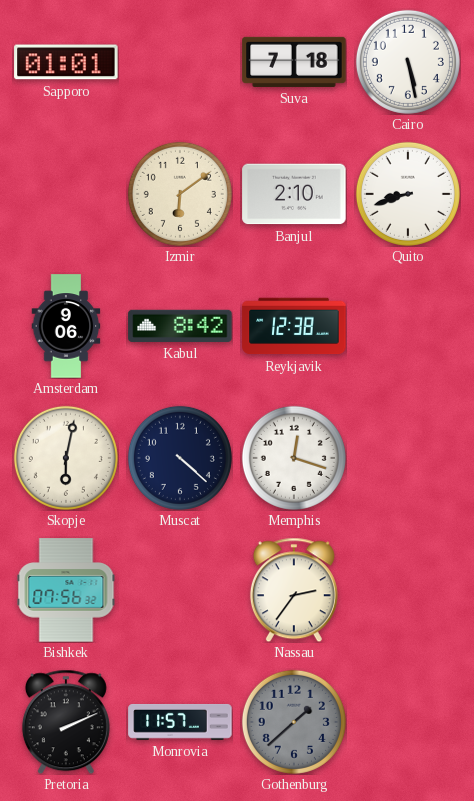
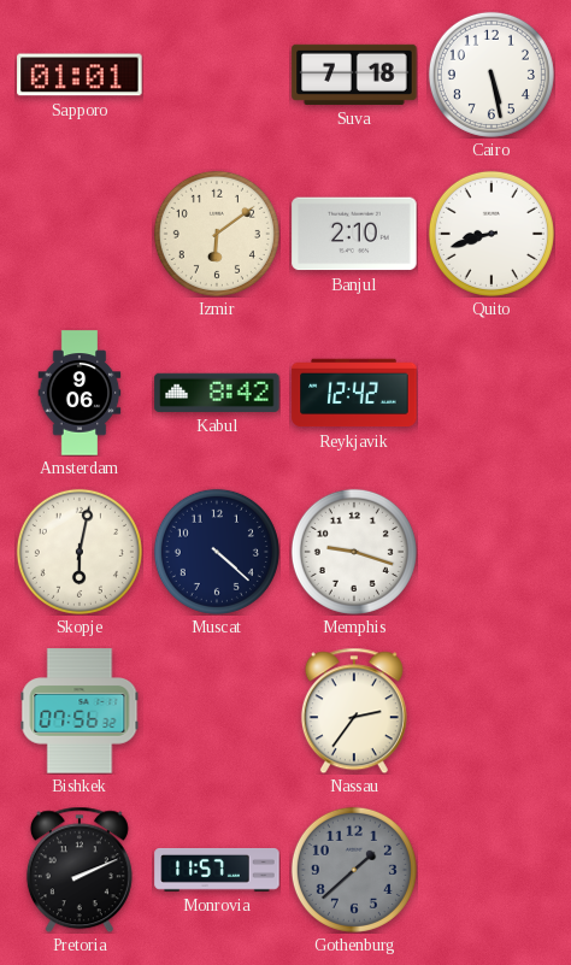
Reykjavik: 12:38 -> 12:42 (354, 393)
Memphis: 12:18 -> 9:18 (354, 552)
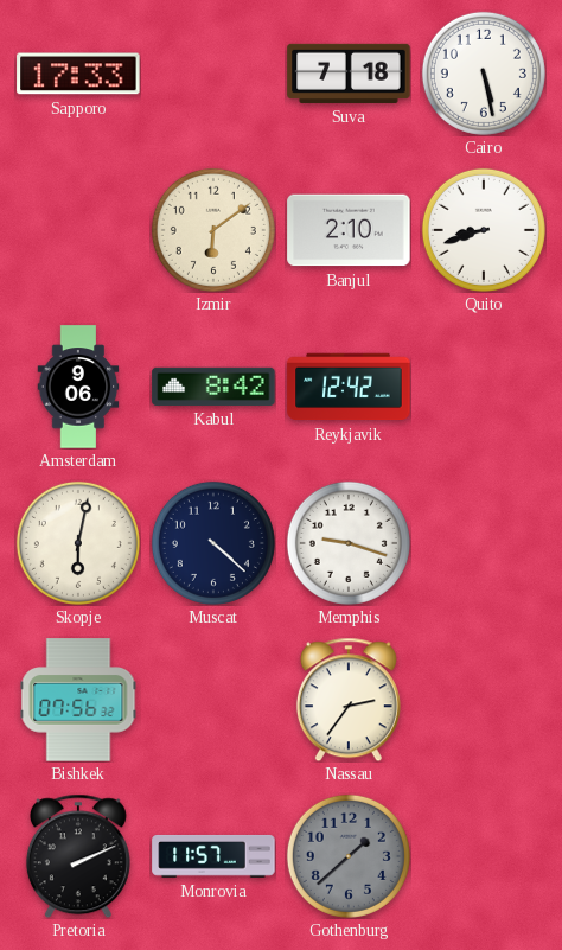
Sapporo: 01:01 -> 17:33 (78, 74)
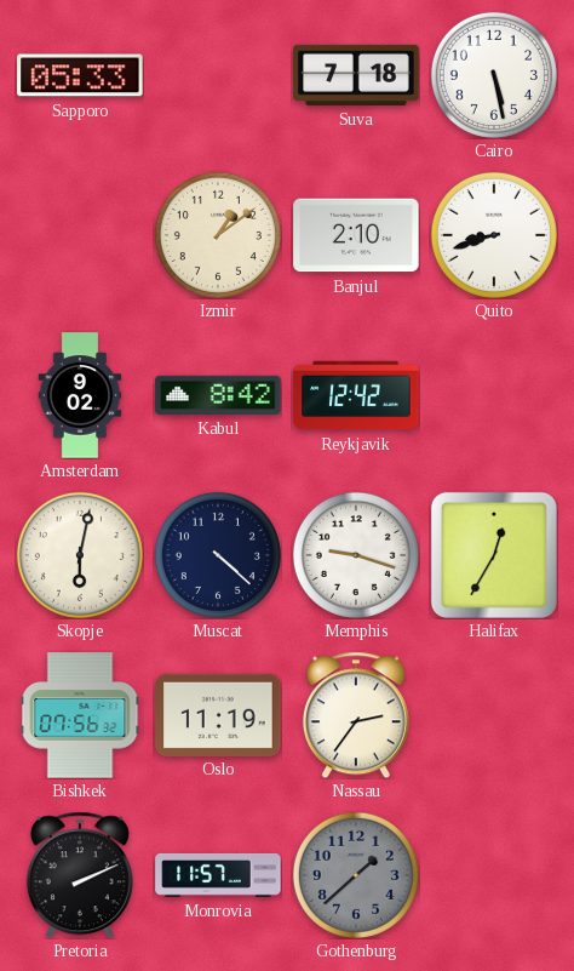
Sapporo: 17:33 -> 05:33 (80, 75)
Izmir: 6:09 -> 1:09 (218, 235)
Amsterdam: 9:06 -> 9:02 (80, 395)
Halifax: none -> 12:35 (494, 555)
Oslo: none -> 11:19 (218, 714)
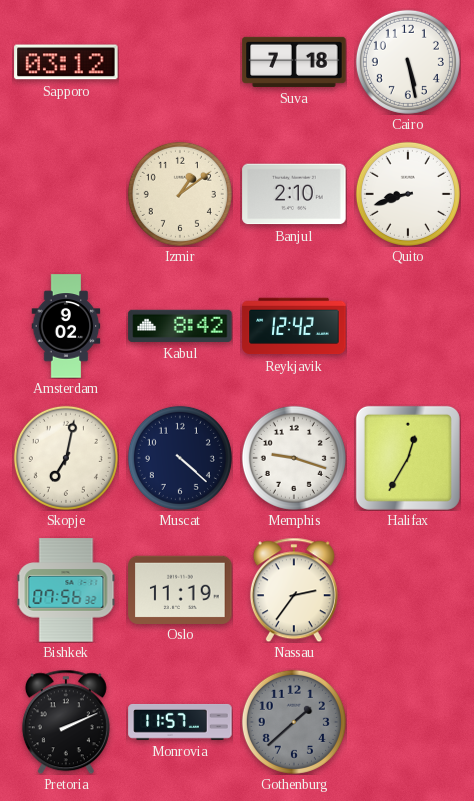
Sapporo: 05:33 -> 03:12 (66, 62)
Skopje: 6:02 -> 7:02 (66, 458)
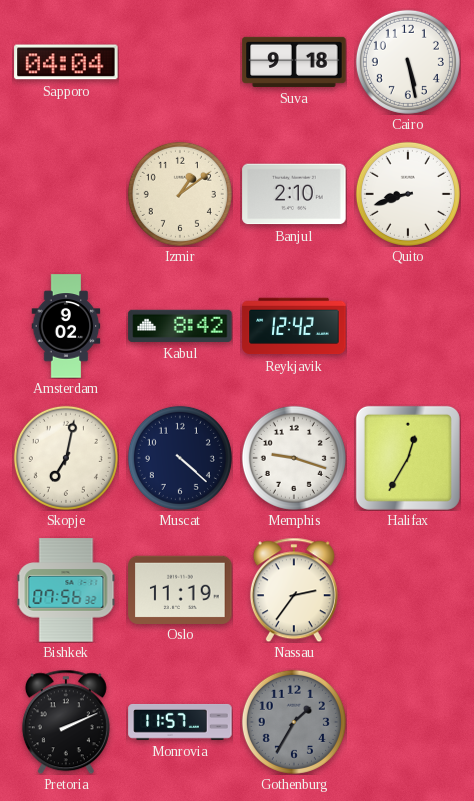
Sapporo: 03:12 -> 04:04 (66, 62)
Suva: 7:18 -> 9:18 (294, 62)
Gothenburg: 1:38 -> 1:35 (294, 722)
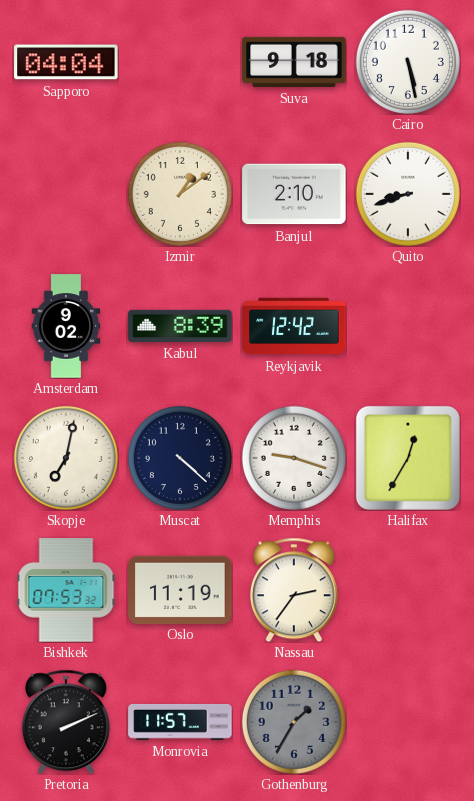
Kabul: 8:42 -> 8:39 (180, 326)
Bishkek: 07:56 -> 07:53 (66, 590)
